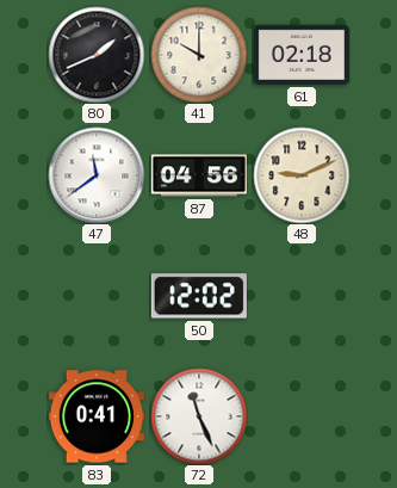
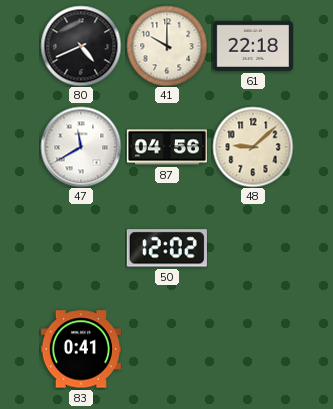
80: 1:41 -> 4:41 (81, 46)
61: 02:18 -> 22:18 (253, 46)
47: 11:39 -> 11:40 (81, 147)
48: 9:11 -> 9:08 (253, 147)
72: 11:26 -> none (199, 416)
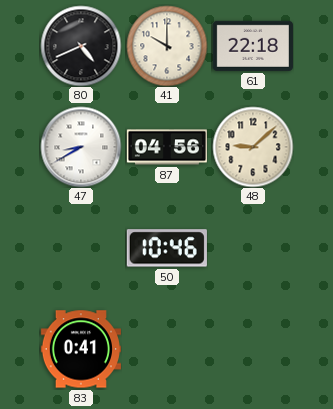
47: 11:40 -> 8:40 (81, 147)
50: 12:02 -> 10:46 (167, 248)
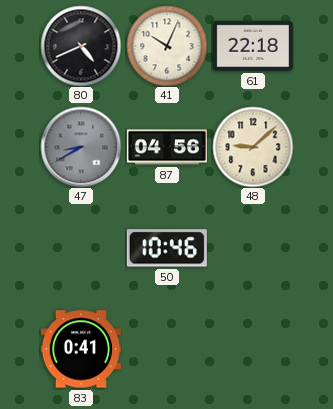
41: 10:00 -> 10:04 (167, 46)
47 dial: white -> grey (81, 147)
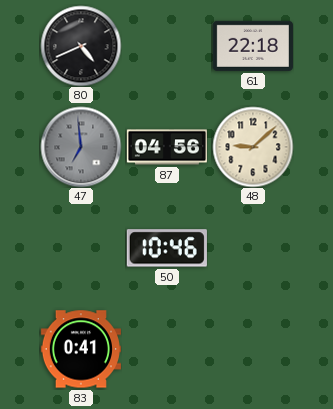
41: 10:04 -> none (167, 46)
47: 8:40 -> 6:59 (81, 147)
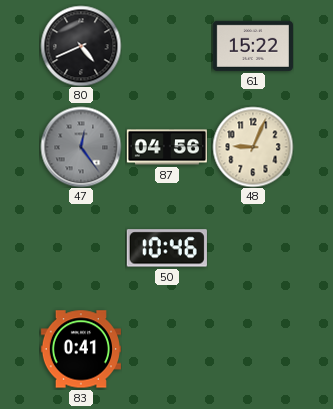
61: 22:18 -> 15:22 (253, 46)
47: 6:59 -> 12:24 (81, 147)
48: 9:08 -> 9:04 (253, 147)
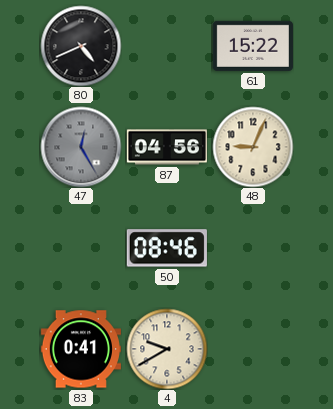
47: 12:24 -> 12:25 (81, 147)
50: 10:46 -> 08:46 (167, 248)
4: none -> 9:40 (167, 349)
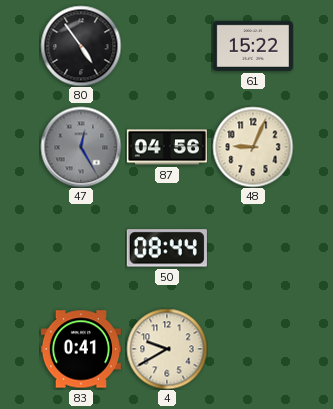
80: 4:41 -> 4:54 (81, 46)
50: 08:46 -> 08:44 (167, 248)
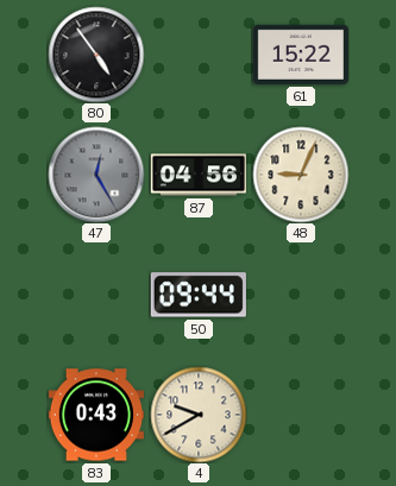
50: 08:44 -> 09:44 (199, 295)
83: 0:41 -> 0:43 (96, 415)
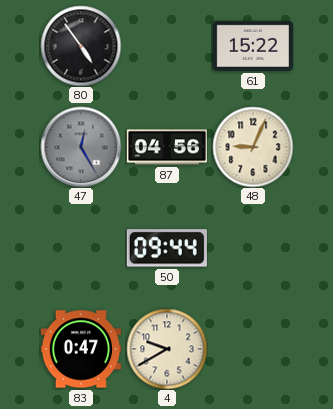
83: 0:43 -> 0:47 (81, 349)
